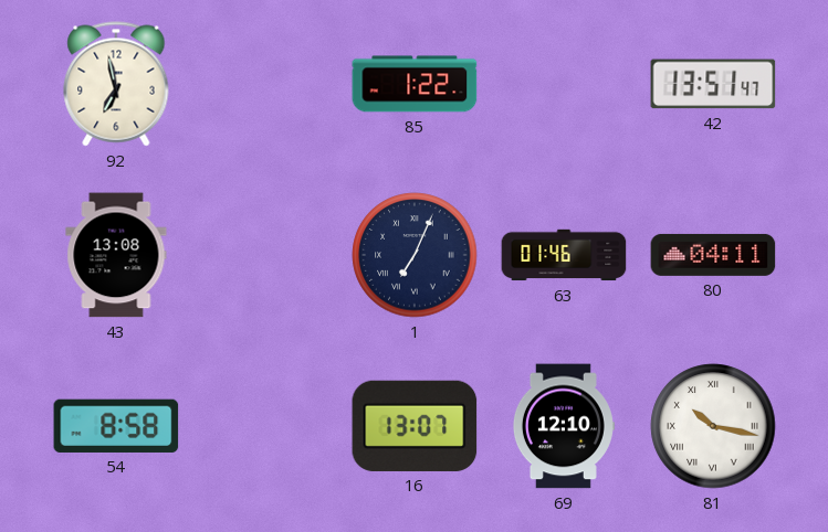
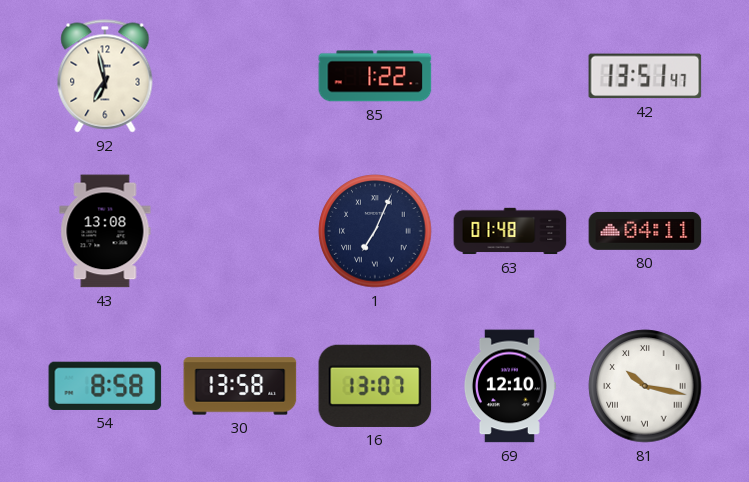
63: 01:46 -> 01:48 (510, 231)
30: none -> 13:58 (240, 386)
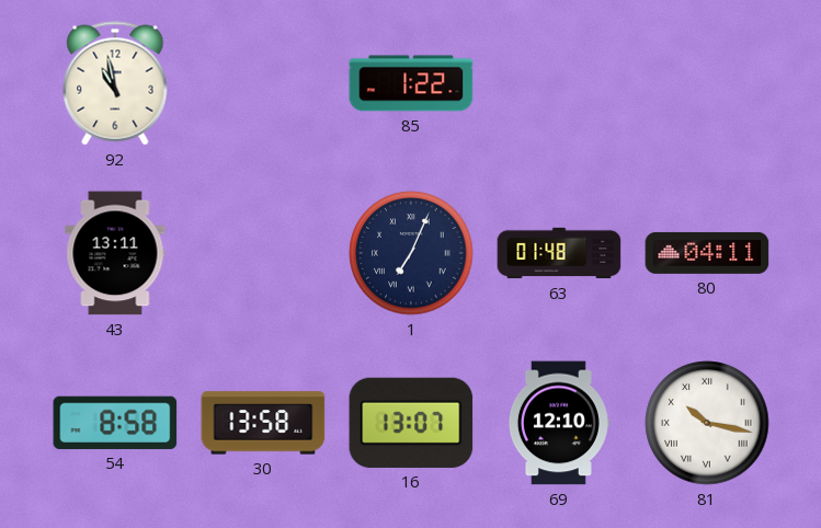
92: 6:58 -> 10:58 (115, 83)
42: 13:51 -> none (645, 76)
43: 13:08 -> 13:11 (115, 253)
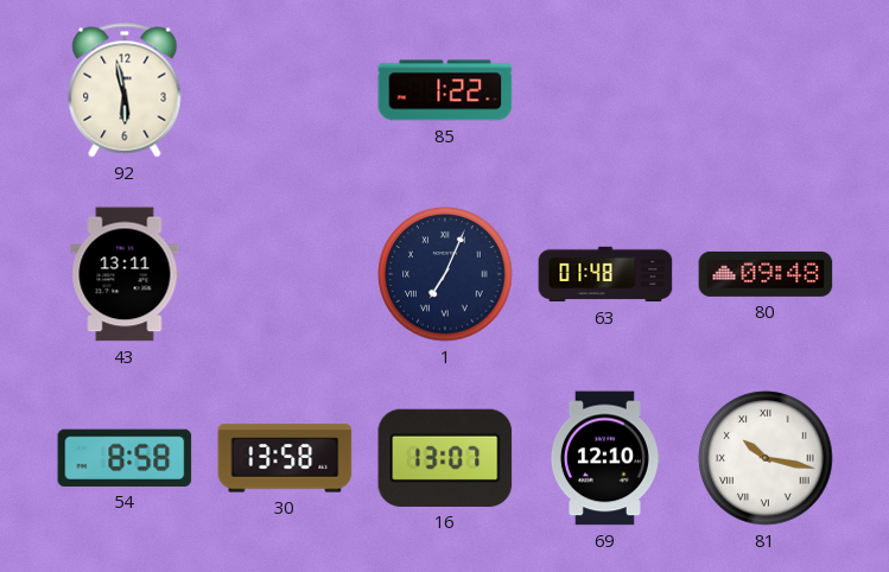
92: 10:58 -> 5:58 (125, 90)
80: 04:11 -> 09:48 (766, 274)
